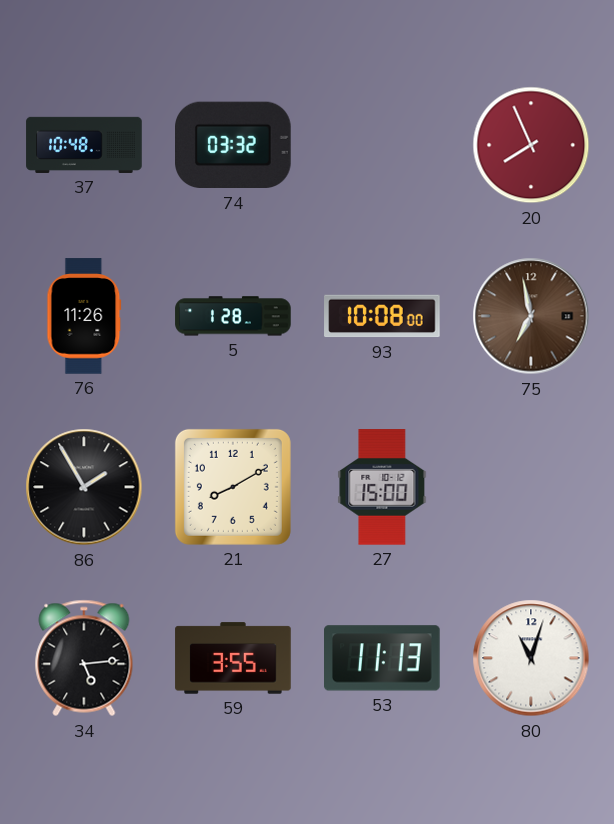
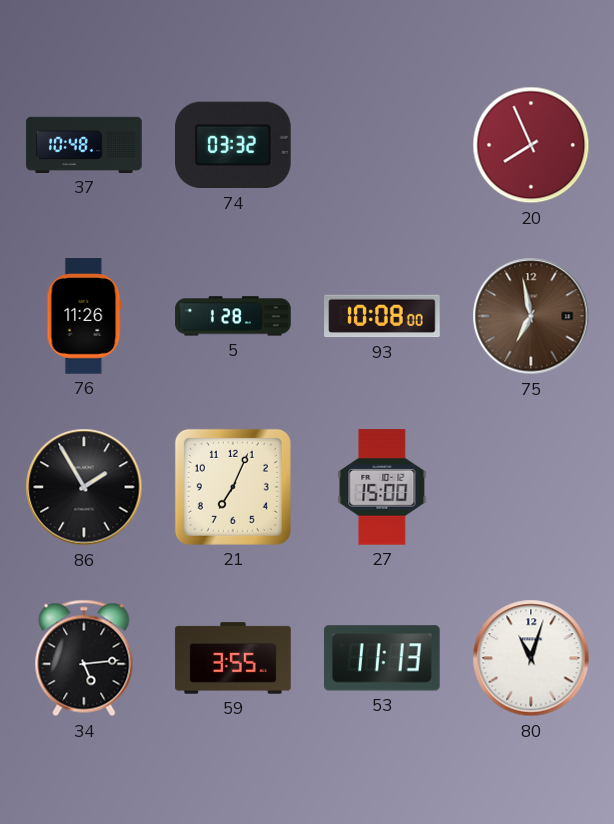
21: 8:10 -> 7:04 (233, 487)
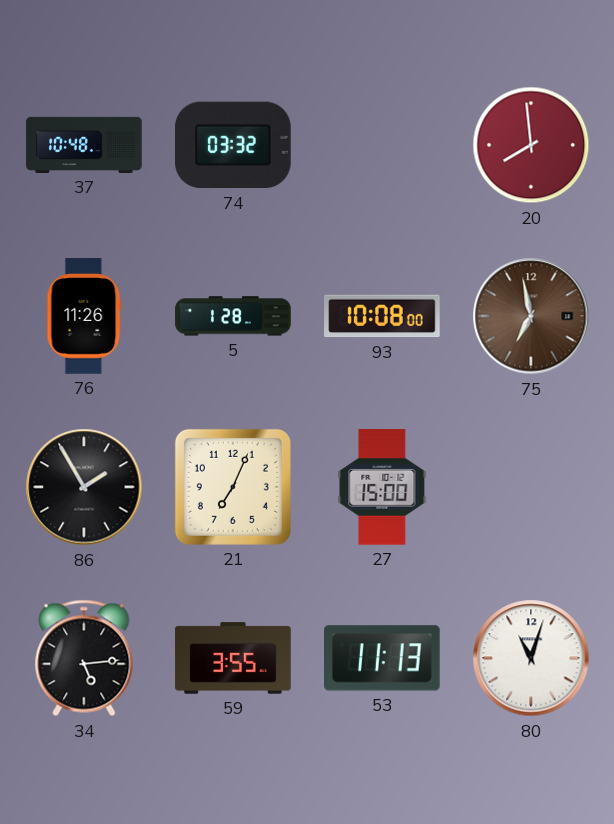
20: 7:56 -> 7:59 (531, 145)
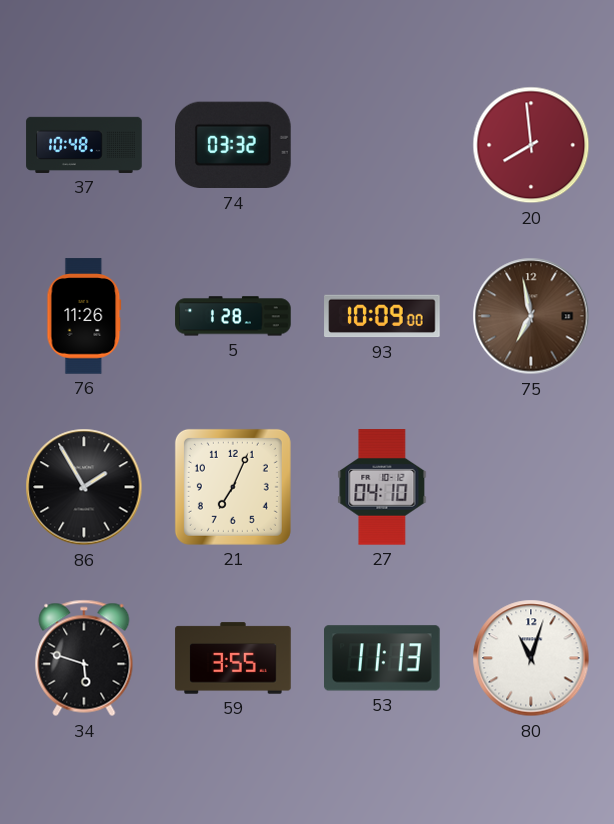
93: 10:08 -> 10:09 (382, 316)
27: 15:00 -> 04:10 (382, 487)
34: 5:14 -> 5:48 (84, 658)
